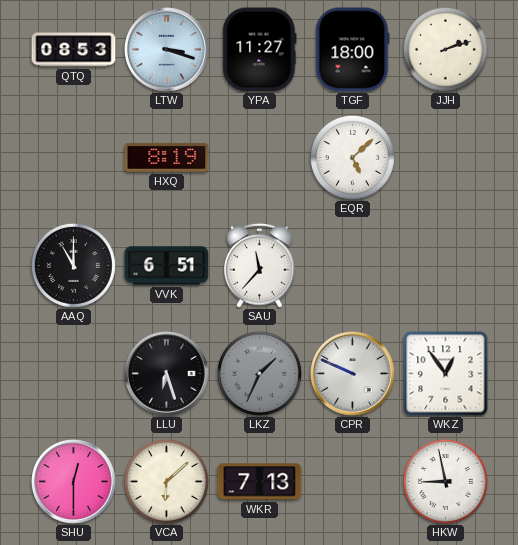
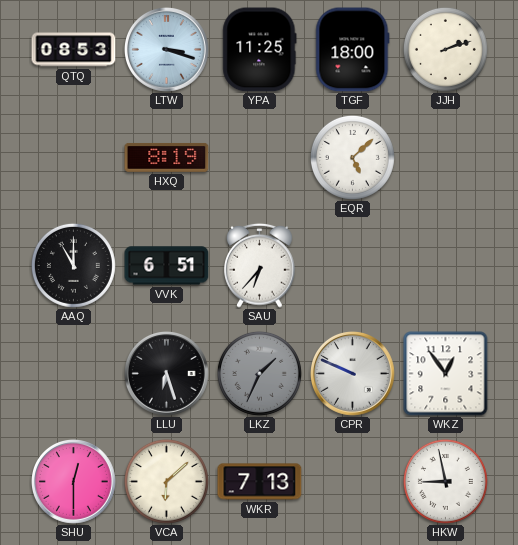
YPA: 11:27 -> 11:25 (260, 50)
SAU: 11:37 -> 6:37 (260, 265)
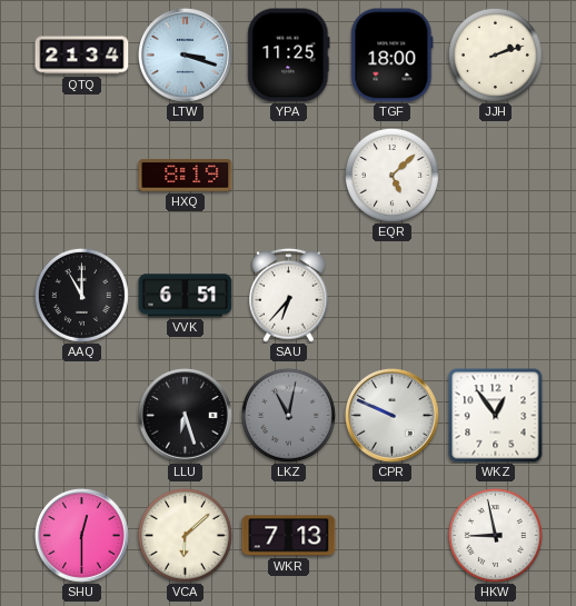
QTQ: 08:53 -> 21:34 (82, 56)
LKZ: 1:34 -> 11:02 (288, 415)
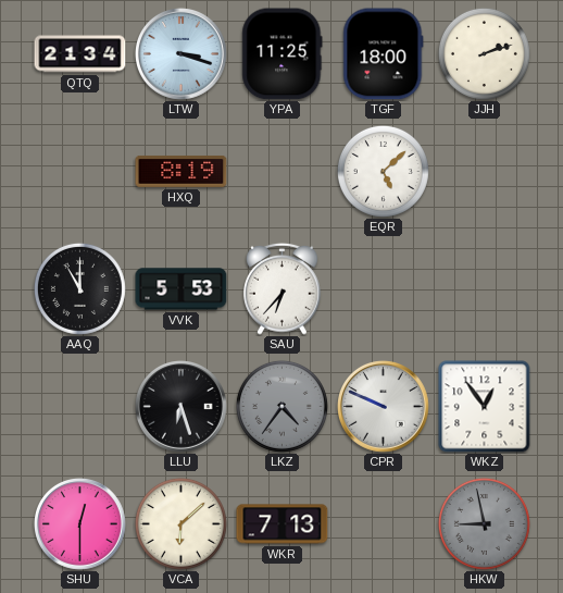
VVK: 6:51 -> 5:53 (182, 289)
LKZ: 11:02 -> 4:36 (281, 406)
HKW dial: white -> grey (484, 523)
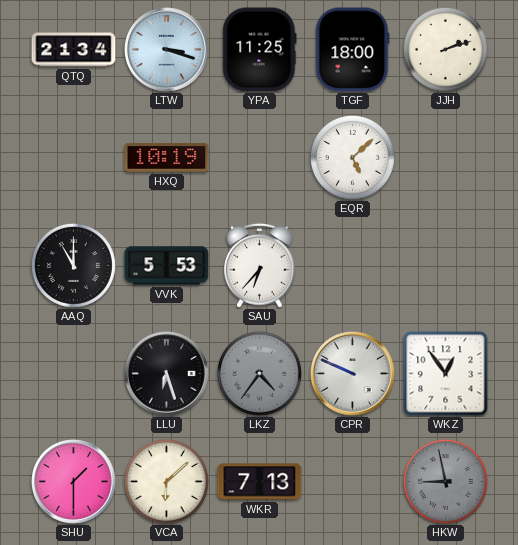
HXQ: 8:19 -> 10:19 (167, 157)
SHU: 12:30 -> 1:30 (74, 482)
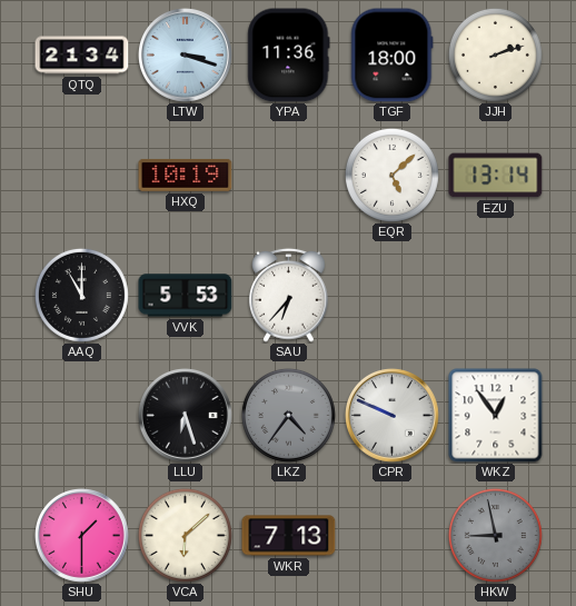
YPA: 11:25 -> 11:36 (289, 56)
EZU: none -> 13:14 (496, 176)
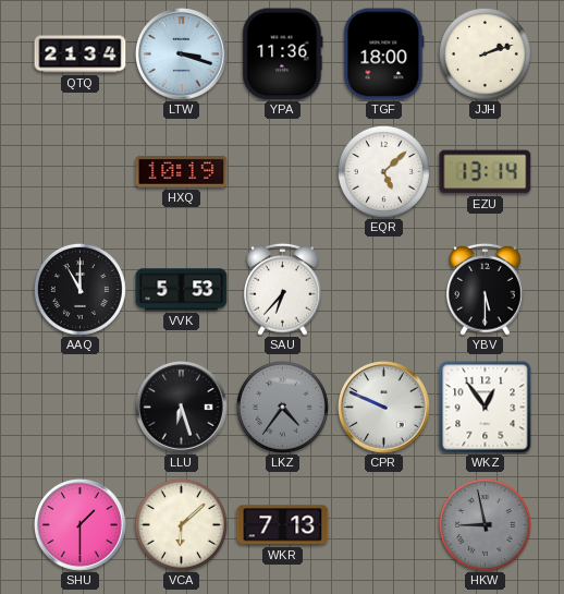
YBV: none -> 5:30 (486, 289)
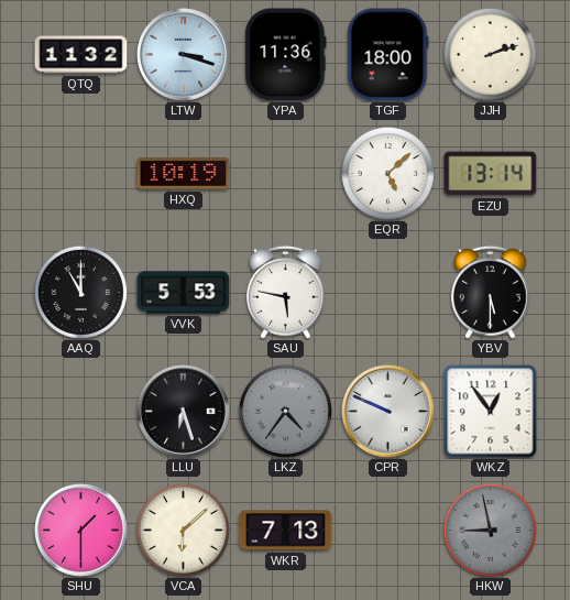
QTQ: 21:34 -> 11:32 (81, 55)
SAU: 6:37 -> 5:47 (286, 292)
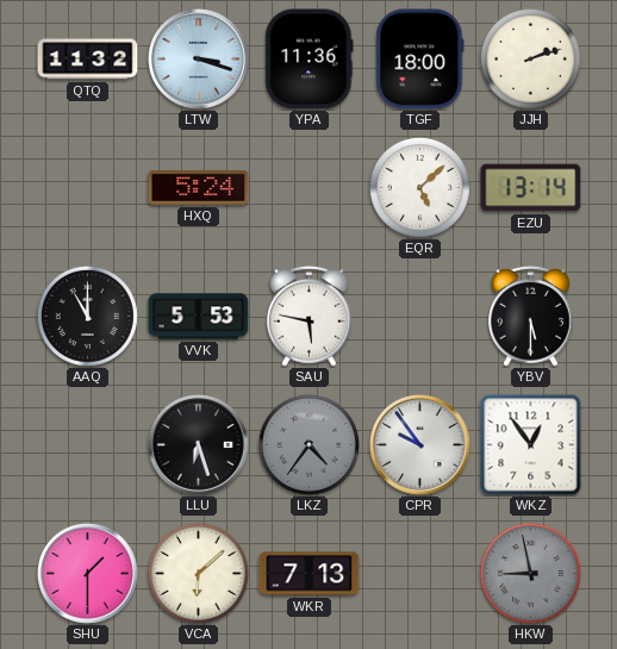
HXQ: 10:19 -> 5:24 (199, 187)
CPR: 9:49 -> 9:54 (420, 445)
